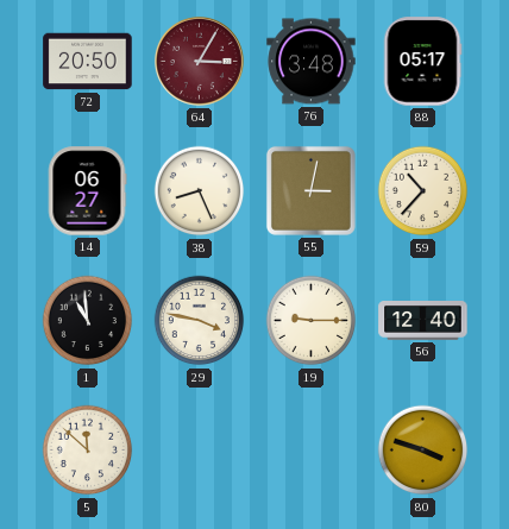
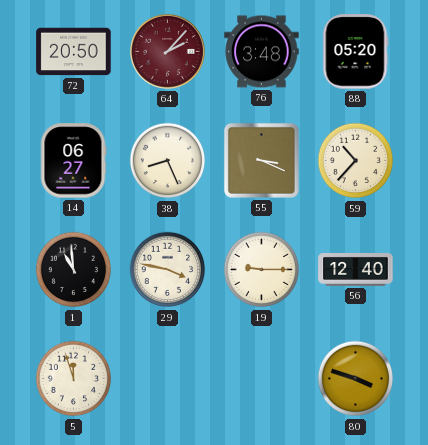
64: 3:05 -> 2:07 (167, 51)
88: 05:17 -> 05:20 (355, 52)
55: 3:02 -> 3:19 (261, 160)
5: 11:52 -> 11:57 (74, 379)
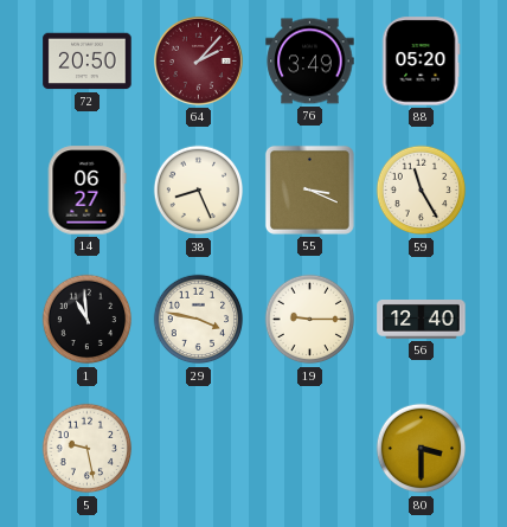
76: 3:48 -> 3:49 (310, 62)
59: 10:37 -> 11:25 (422, 191)
5: 11:57 -> 9:28 (88, 449)
80: 3:48 -> 3:30 (422, 449)
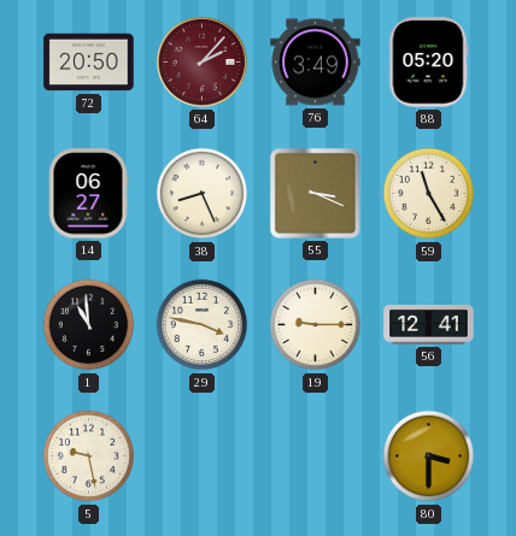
56: 12:40 -> 12:41 (429, 325)
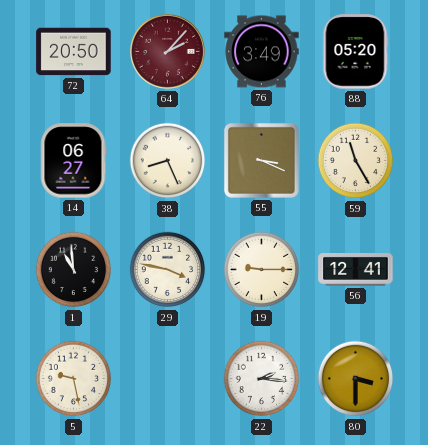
22: none -> 2:16 (262, 379)
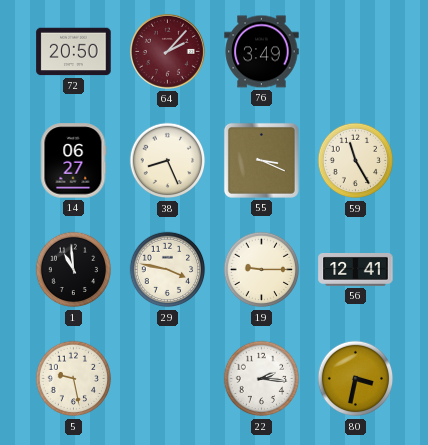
88: 05:20 -> none (355, 52)
80: 3:30 -> 3:32 (356, 379)
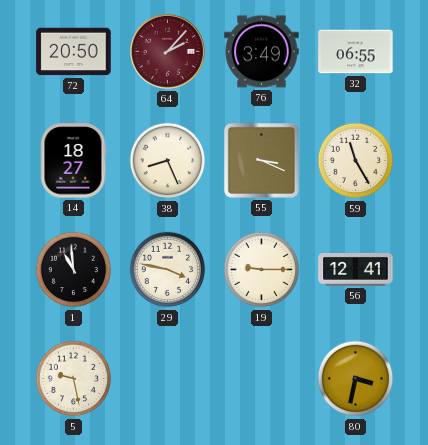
32: none -> 06:55 (356, 52)
14: 06:27 -> 18:27 (73, 161)
22: 2:16 -> none (262, 379)
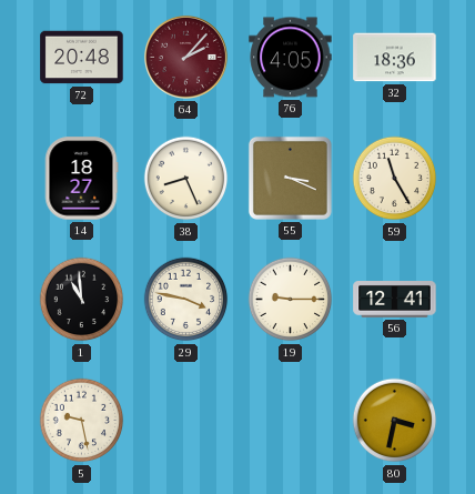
72: 20:50 -> 20:48 (82, 58)
76: 3:49 -> 4:05 (291, 58)
32: 06:55 -> 18:36 (395, 58)
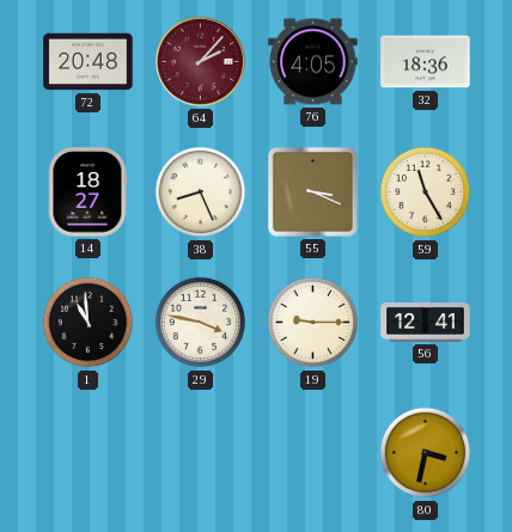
5: 9:28 -> none (82, 421)
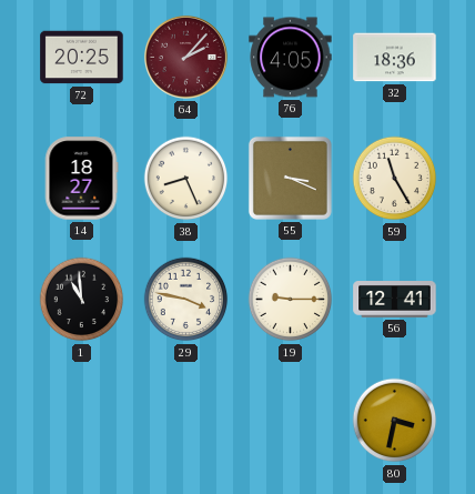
72: 20:48 -> 20:25 (82, 58)
